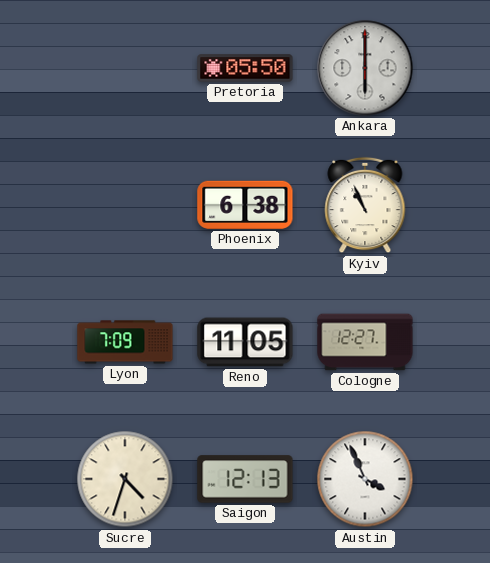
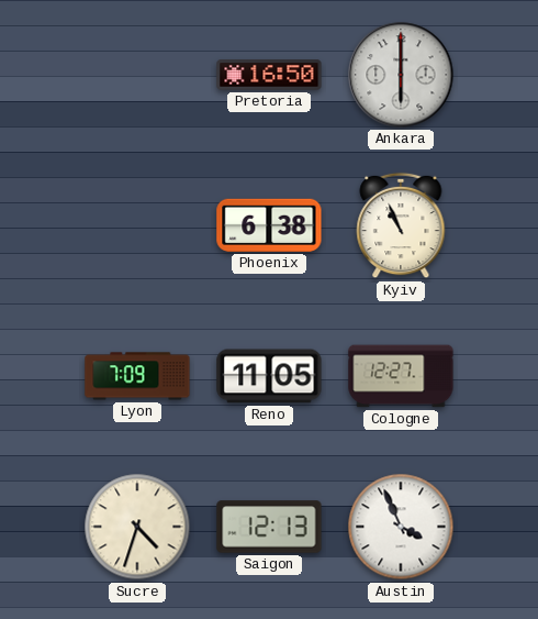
Pretoria: 05:50 -> 16:50 (269, 75)
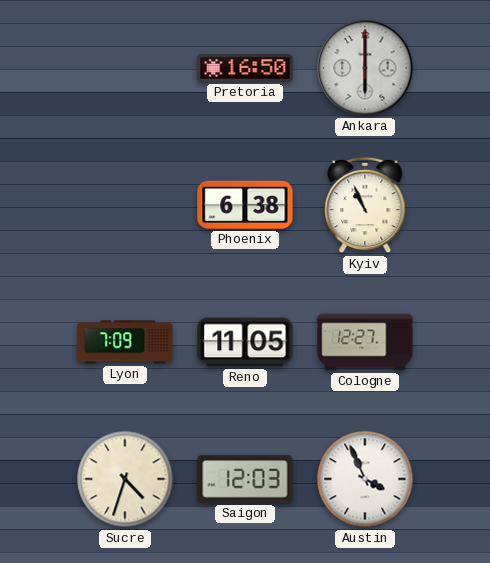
Saigon: 12:13 -> 12:03 (245, 479)
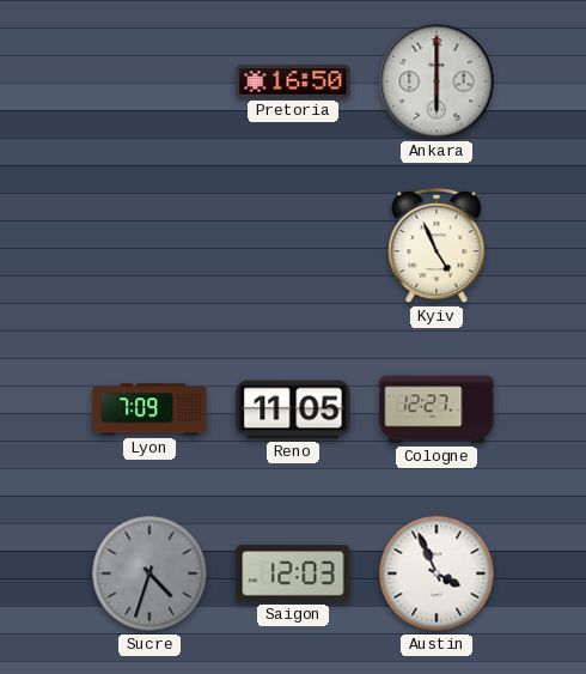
Phoenix: 6:38 -> none (245, 205)
Kyiv: 10:56 -> 4:56 (437, 245)
Sucre dial: cream -> grey (149, 573)
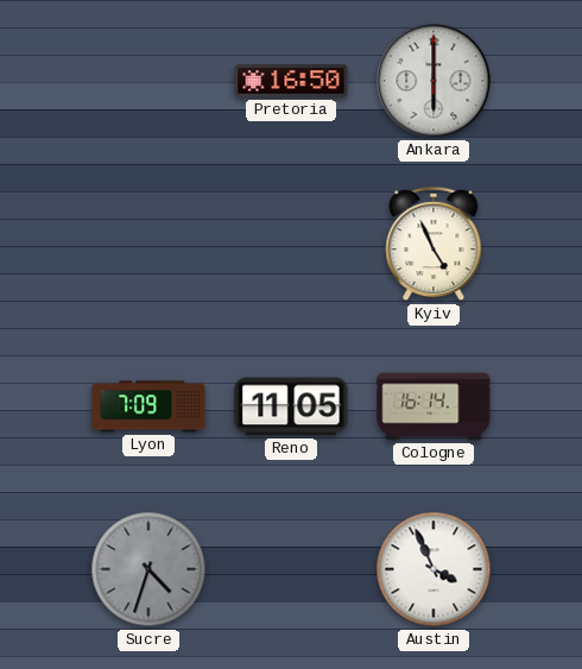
Cologne: 12:27 -> 16:14 (434, 406)
Saigon: 12:03 -> none (293, 573)
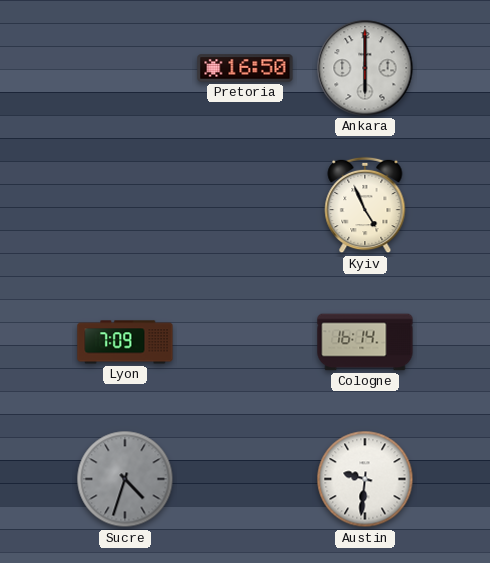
Reno: 11:05 -> none (291, 406)
Austin: 3:56 -> 9:31 (365, 479)
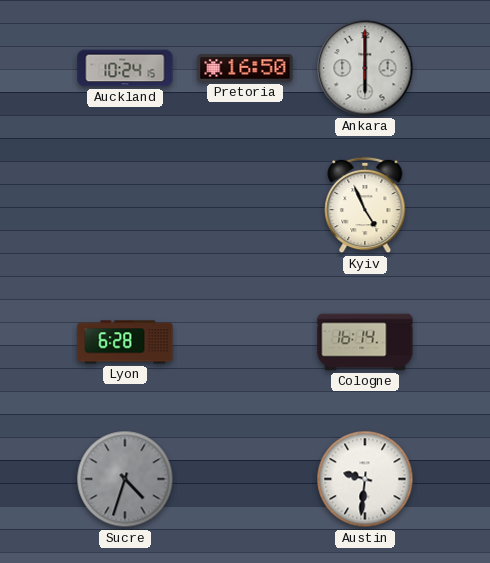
Auckland: none -> 10:24 (125, 68)
Lyon: 7:09 -> 6:28 (125, 342)
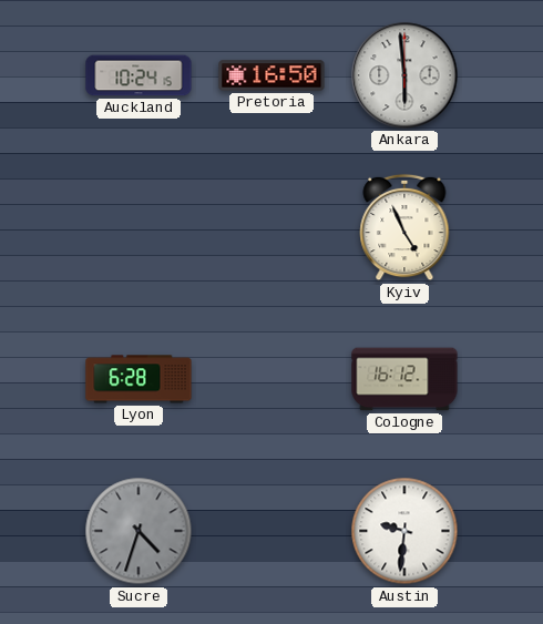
Ankara: 6:00 -> 5:59 (404, 75)
Cologne: 16:14 -> 16:12 (404, 379)
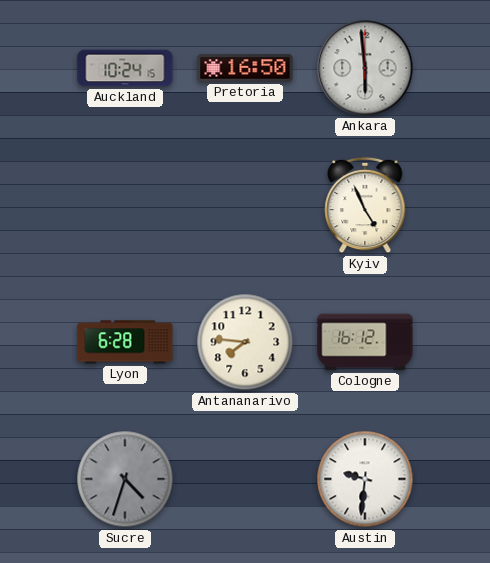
Antananarivo: none -> 7:46 (245, 342)
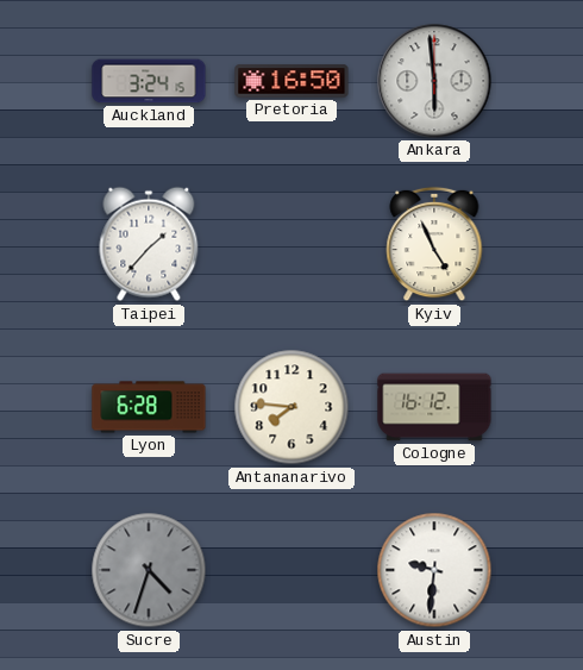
Auckland: 10:24 -> 3:24 (149, 81)
Taipei: none -> 1:37 (149, 244)
